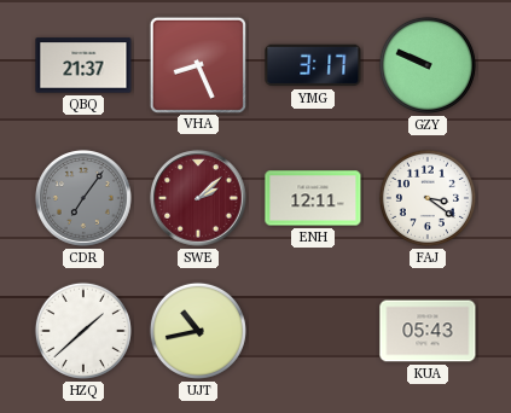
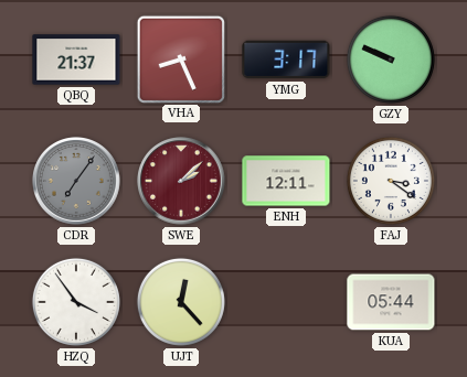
HZQ: 1:38 -> 3:54 (76, 302)
UJT: 10:43 -> 12:23 (181, 302)
KUA: 05:43 -> 05:44 (391, 302)
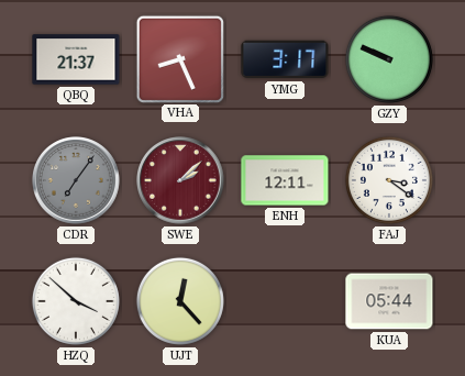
HZQ: 3:54 -> 3:52 (76, 301)
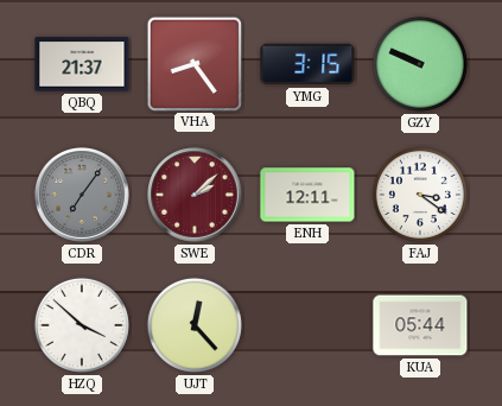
VHA: 8:26 -> 8:24 (193, 63)
YMG: 3:17 -> 3:15 (307, 64)
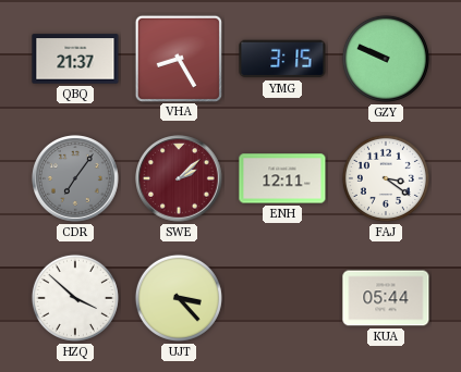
VHA: 8:24 -> 8:25 (178, 58)
UJT: 12:23 -> 3:23 (179, 298)
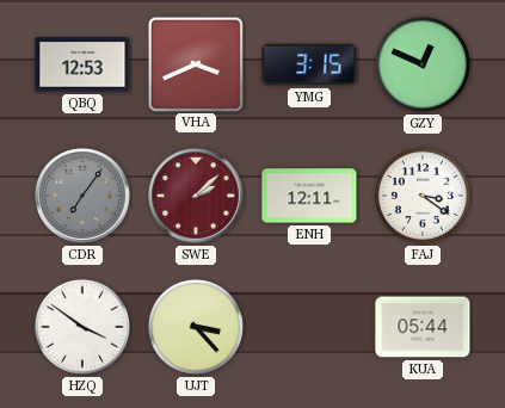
QBQ: 21:37 -> 12:53 (82, 64)
VHA: 8:25 -> 3:41 (195, 63)
GZY: 9:49 -> 12:49 (423, 64)
HZQ: 3:52 -> 3:51 (82, 327)
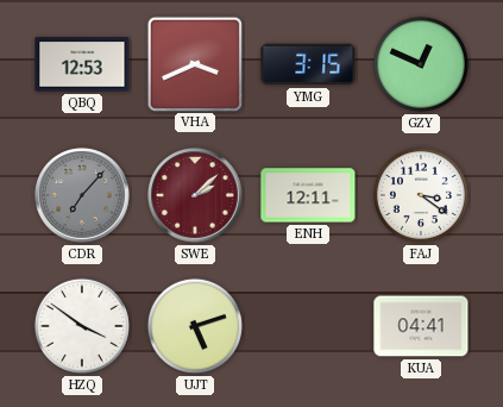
CDR: 7:06 -> 7:07 (83, 196)
UJT: 3:23 -> 5:12 (195, 326)
KUA: 05:44 -> 04:41 (421, 326)
